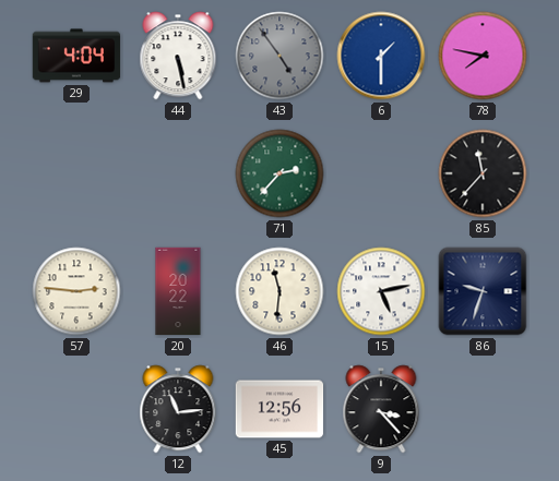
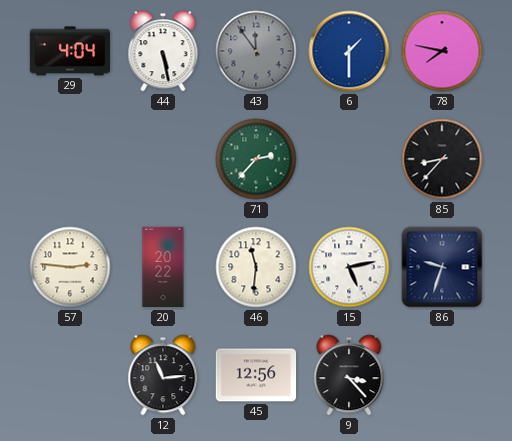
43: 4:54 -> 11:54 (256, 51)
85: 11:37 -> 8:37 (442, 159)
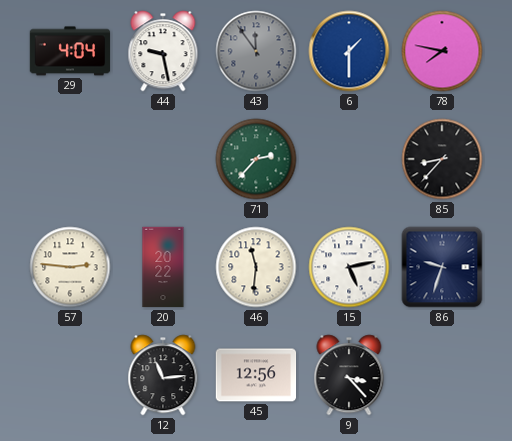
44: 5:28 -> 9:28 (163, 51)
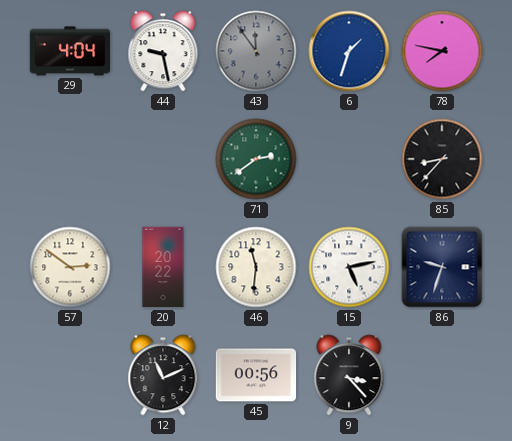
6: 1:30 -> 1:33 (349, 51)
71: 2:37 -> 2:39 (256, 159)
57: 2:46 -> 2:51 (70, 267)
12: 11:14 -> 11:11 (163, 375)
45: 12:56 -> 00:56 (256, 375)
